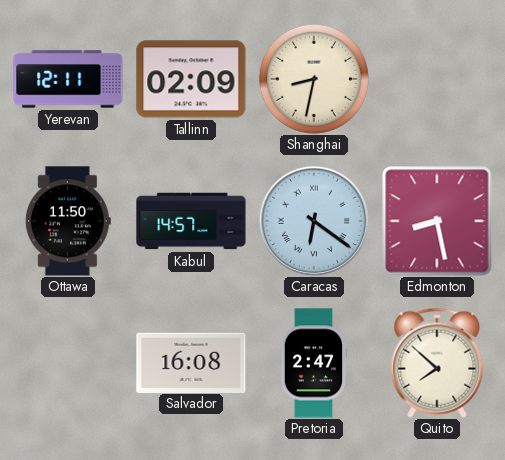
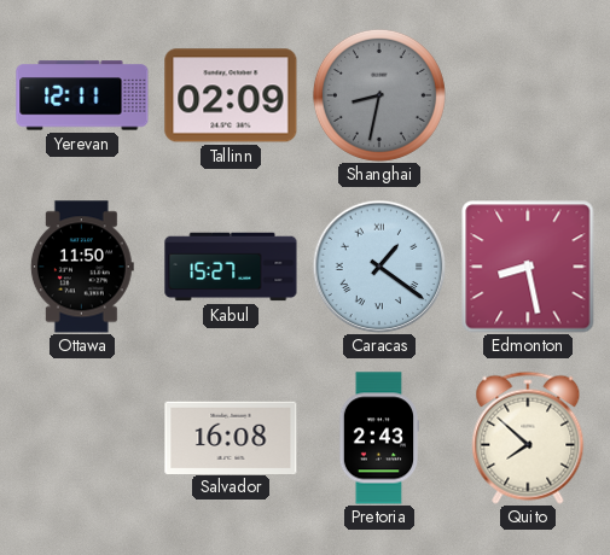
Shanghai dial: cream -> grey (379, 95)
Kabul: 14:57 -> 15:27 (231, 267)
Caracas: 6:21 -> 1:21 (379, 267)
Pretoria: 2:47 -> 2:43 (379, 438)
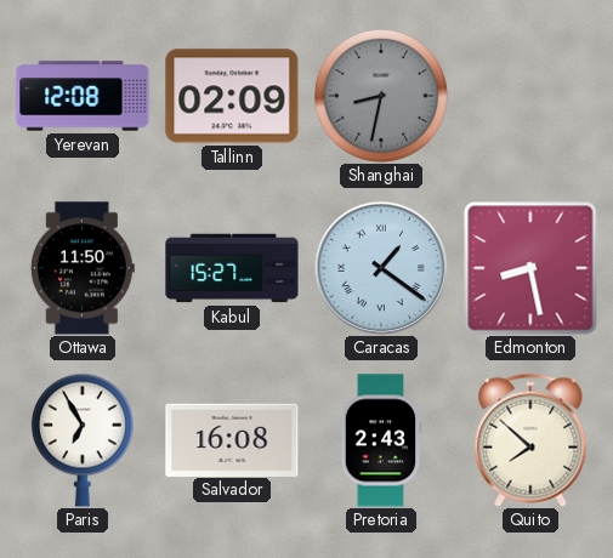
Yerevan: 12:11 -> 12:08 (83, 96)
Paris: none -> 6:55 (83, 440)
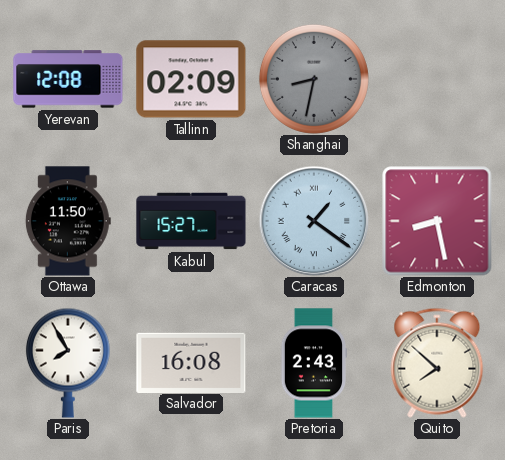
Paris: 6:55 -> 7:55 (68, 363)
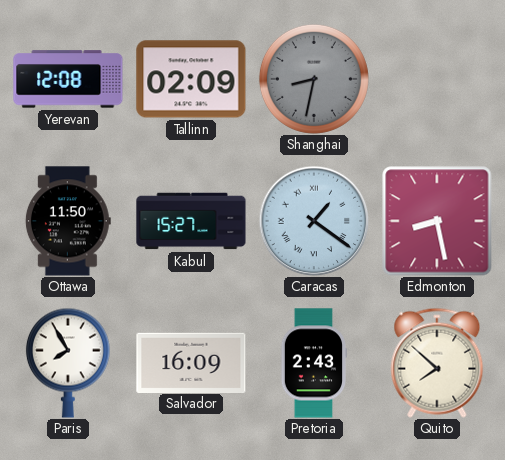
Salvador: 16:08 -> 16:09 (191, 362)
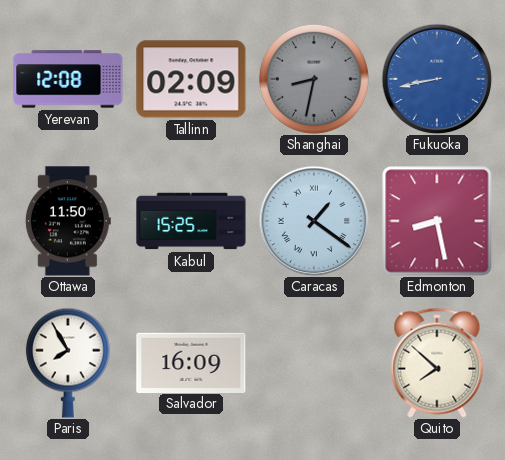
Fukuoka: none -> 8:43 (437, 79)
Kabul: 15:27 -> 15:25 (191, 221)
Pretoria: 2:43 -> none (314, 363)
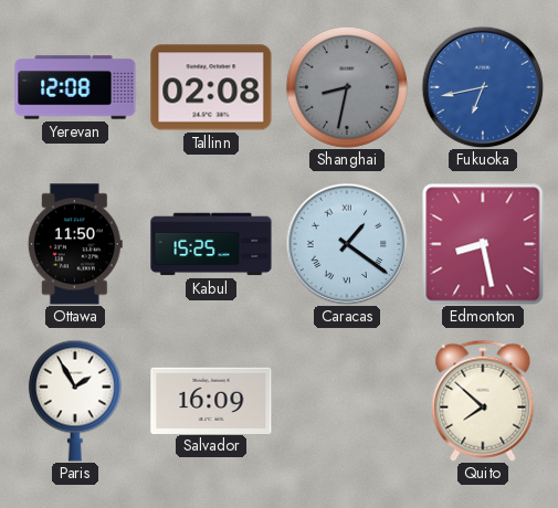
Tallinn: 02:09 -> 02:08 (211, 87)
Fukuoka: 8:43 -> 6:43 (483, 87)
Paris: 7:55 -> 1:55 (75, 401)
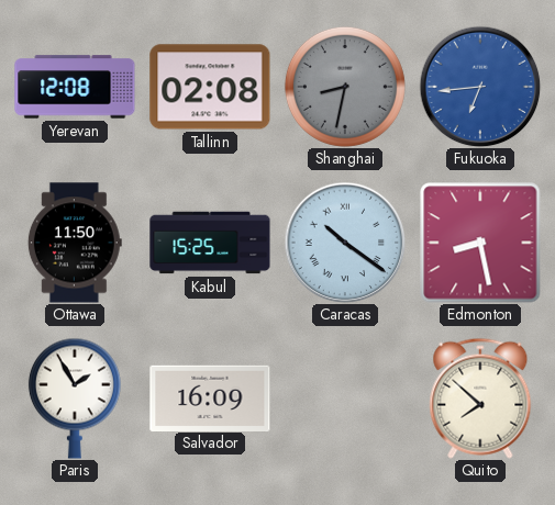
Fukuoka: 6:43 -> 6:44 (480, 87)
Caracas: 1:21 -> 10:21 (345, 243)
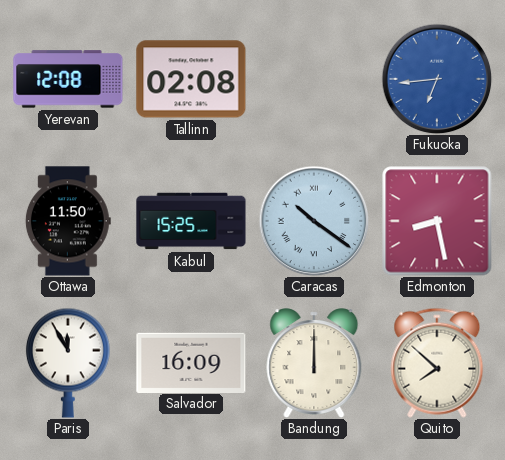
Shanghai: 8:32 -> none (345, 87)
Paris: 1:55 -> 11:55 (68, 363)
Bandung: none -> 12:00 (314, 363)
